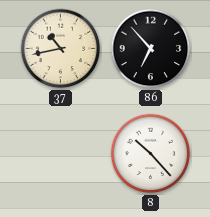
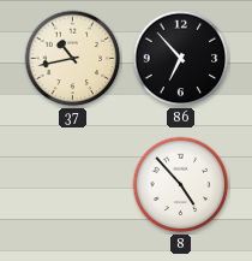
8: 10:23 -> 4:53 (181, 185)
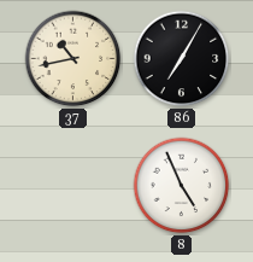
86: 6:53 -> 7:05 (182, 59)
8: 4:53 -> 4:56 (182, 186)
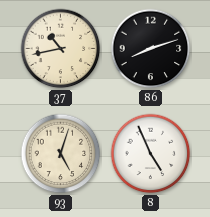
86: 7:05 -> 8:12 (151, 49)
93: none -> 5:03 (61, 154)
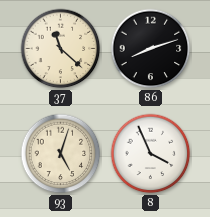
37: 10:43 -> 11:22 (61, 49)
8: 4:56 -> 3:56 (151, 154)
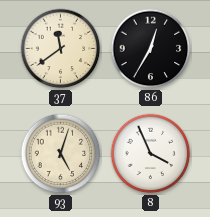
37: 11:22 -> 11:39 (61, 49)
86: 8:12 -> 12:35 (151, 49)
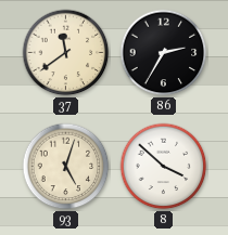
86: 12:35 -> 2:35 (164, 53)
8: 3:56 -> 3:52 (164, 167)
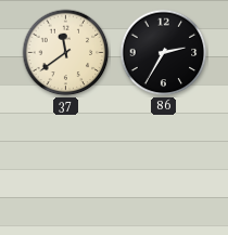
93: 5:03 -> none (66, 167)
8: 3:52 -> none (164, 167)
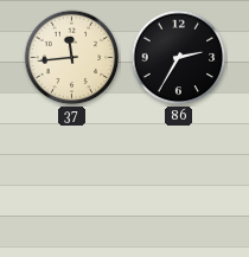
37: 11:39 -> 11:44 (72, 58)
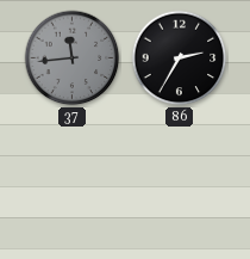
37 dial: cream -> grey (73, 58)
